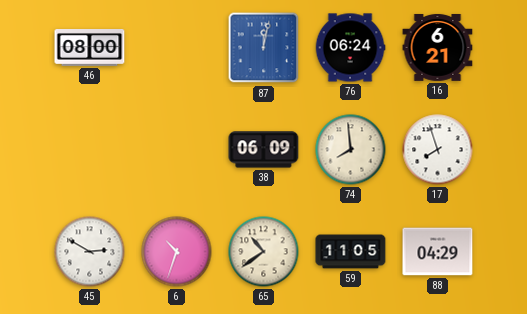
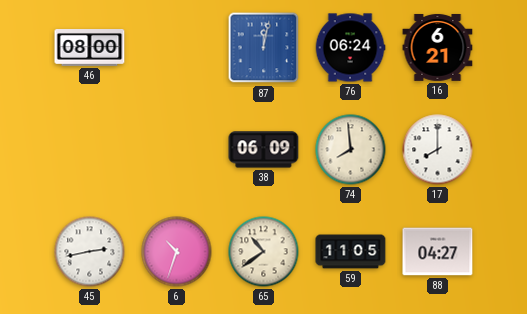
17: 7:57 -> 8:00 (438, 150)
45: 2:50 -> 2:43 (90, 252)
88: 04:29 -> 04:27 (438, 252)
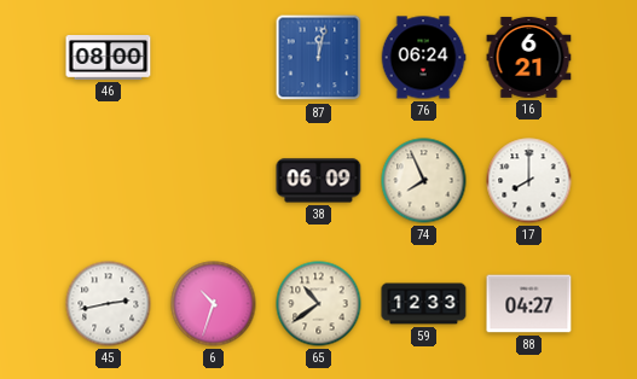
74: 7:59 -> 7:56 (424, 181)
59: 11:05 -> 12:33 (424, 304)
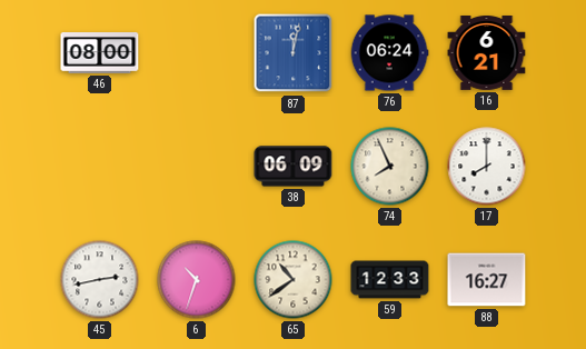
88: 04:27 -> 16:27 (487, 280)
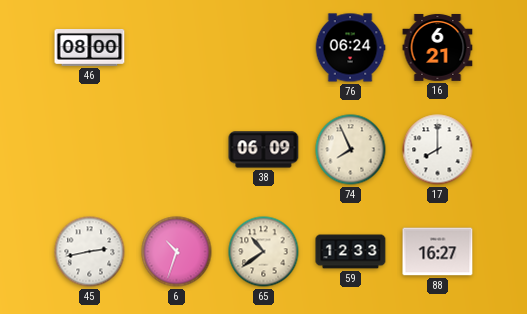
87: 12:02 -> none (294, 53)
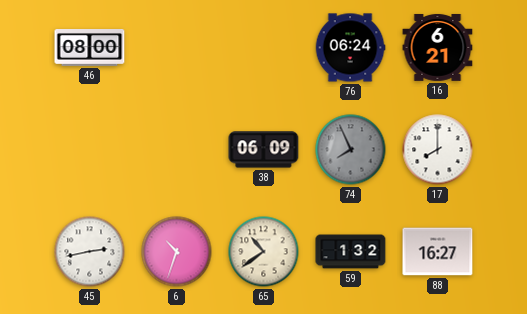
74 dial: cream -> grey (351, 150)
59: 12:33 -> 1:32 (351, 252)
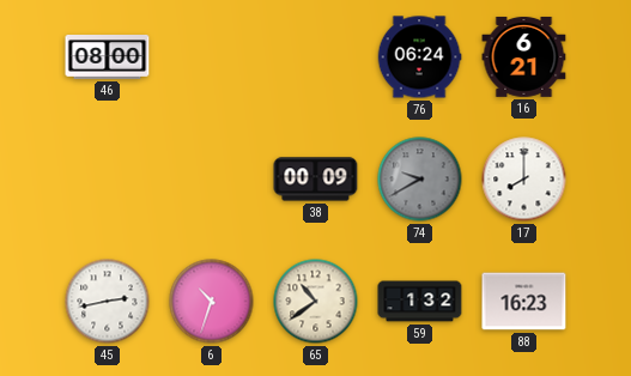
38: 06:09 -> 00:09 (316, 180)
74: 7:56 -> 9:40 (420, 180)
88: 16:27 -> 16:23 (524, 302)
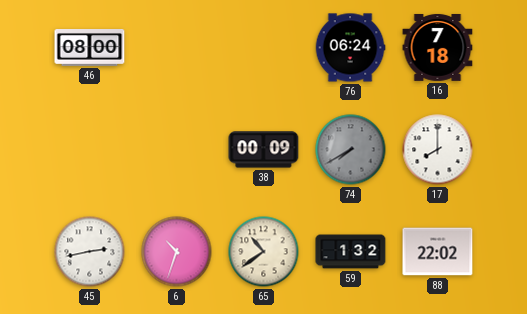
16: 6:21 -> 7:18 (438, 47)
74: 9:40 -> 7:40 (351, 150)
88: 16:23 -> 22:02 (438, 252)
